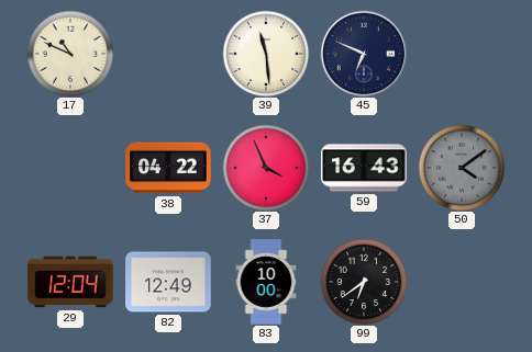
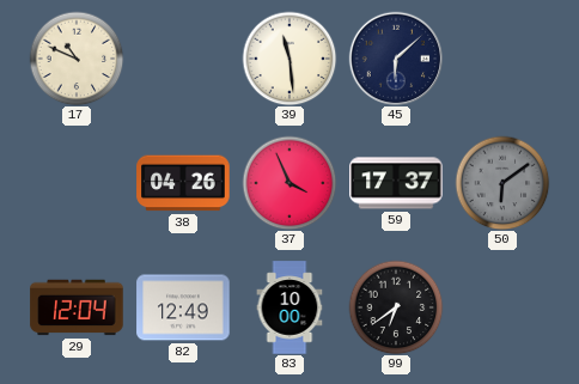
45: 6:49 -> 6:08 (396, 59)
38: 04:22 -> 04:26 (183, 183)
59: 16:43 -> 17:37 (396, 183)
50: 4:09 -> 6:09 (502, 183)
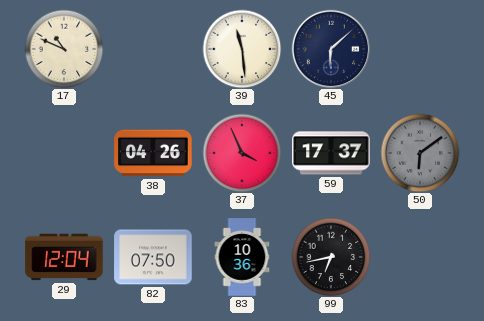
82: 12:49 -> 07:50 (153, 257)
83: 10:00 -> 10:36 (242, 257)
99: 6:39 -> 6:43 (331, 257)
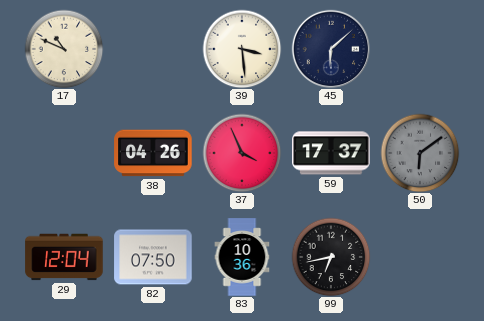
39: 11:29 -> 3:29 (242, 49)
